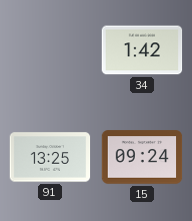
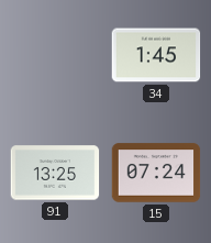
34: 1:42 -> 1:45 (156, 55)
15: 09:24 -> 07:24 (156, 173)
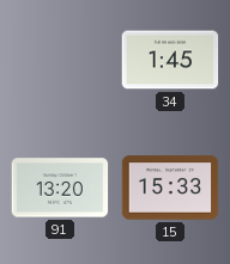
91: 13:25 -> 13:20 (60, 188)
15: 07:24 -> 15:33 (170, 188)
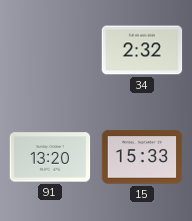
34: 1:45 -> 2:32 (142, 50)
